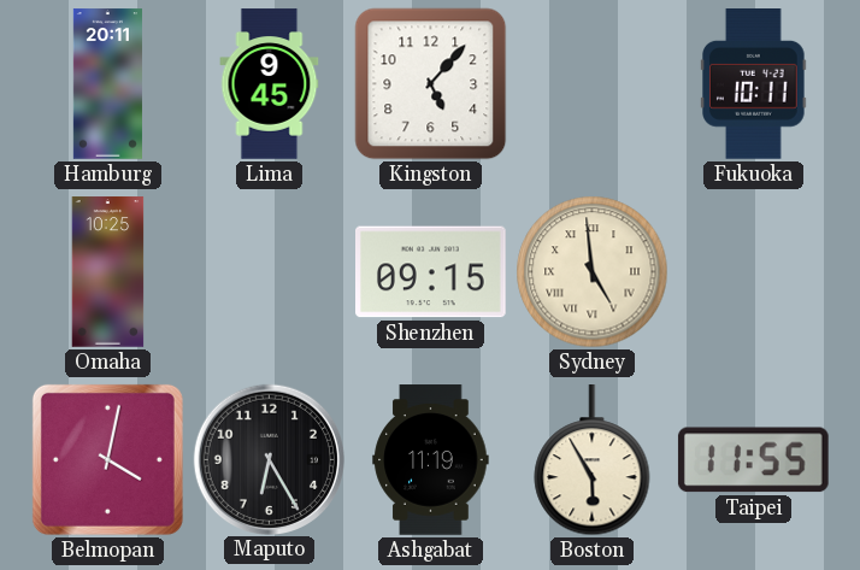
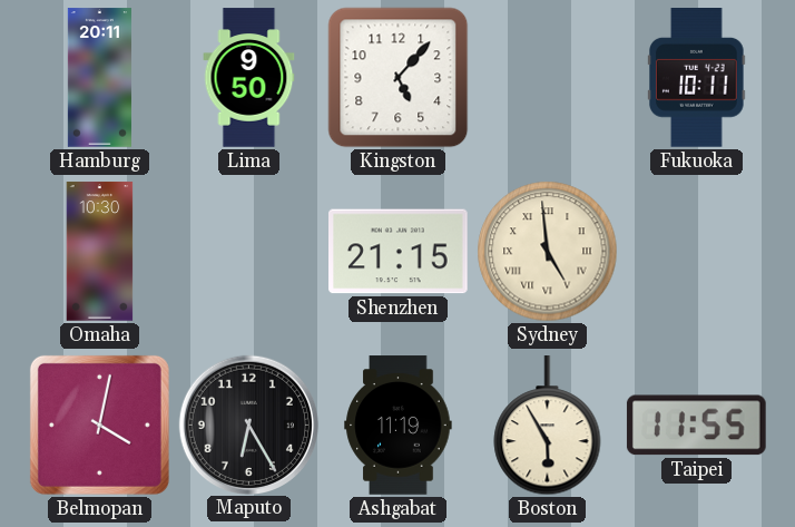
Lima: 9:45 -> 9:50 (249, 78)
Omaha: 10:25 -> 10:30 (100, 252)
Shenzhen: 09:15 -> 21:15 (399, 252)
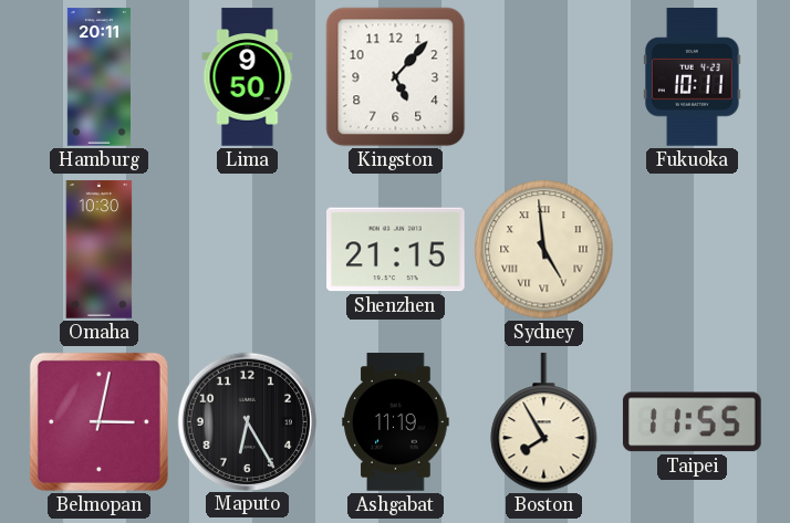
Belmopan: 4:02 -> 3:02 (98, 421)
Boston: 5:55 -> 7:55 (544, 423)
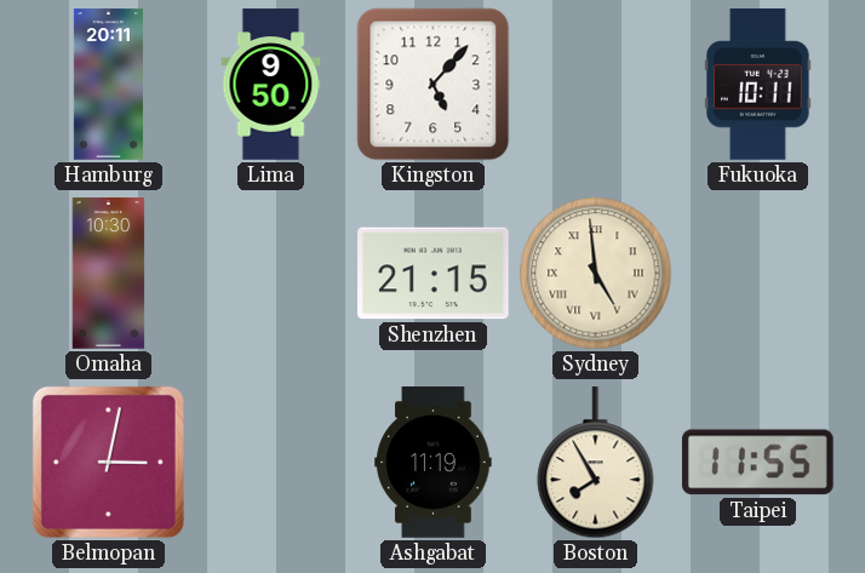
Maputo: 6:25 -> none (247, 421)
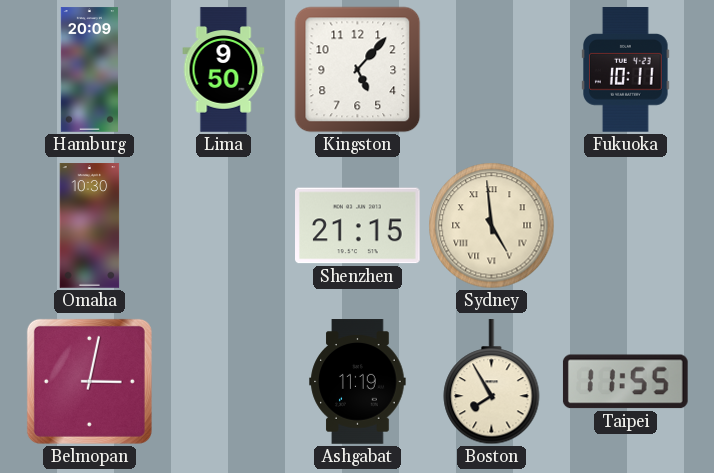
Hamburg: 20:11 -> 20:09 (89, 70)
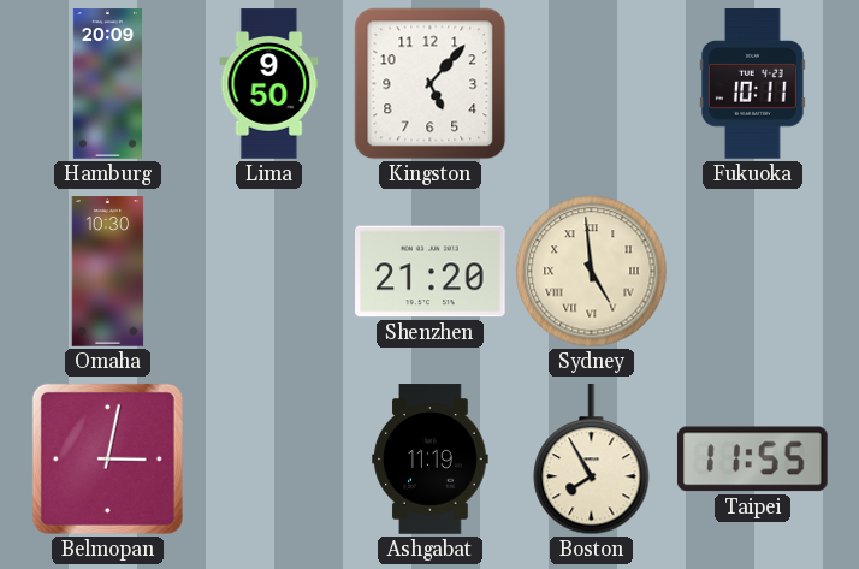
Shenzhen: 21:15 -> 21:20 (431, 272)
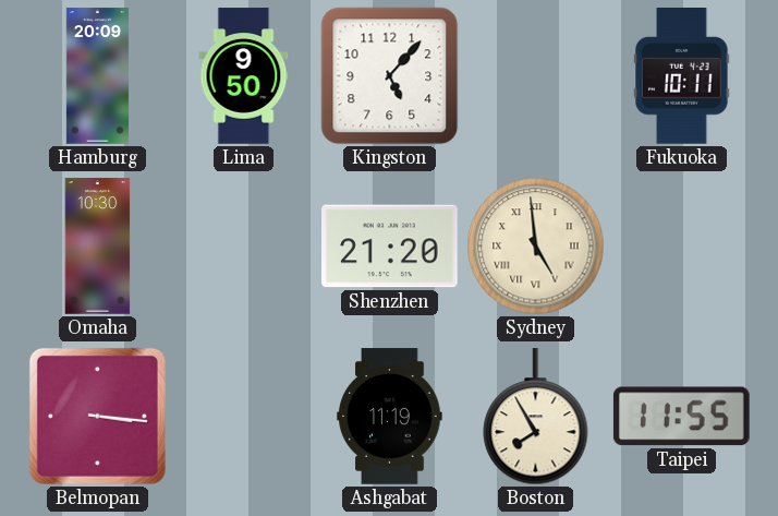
Belmopan: 3:02 -> 3:16 (97, 416)
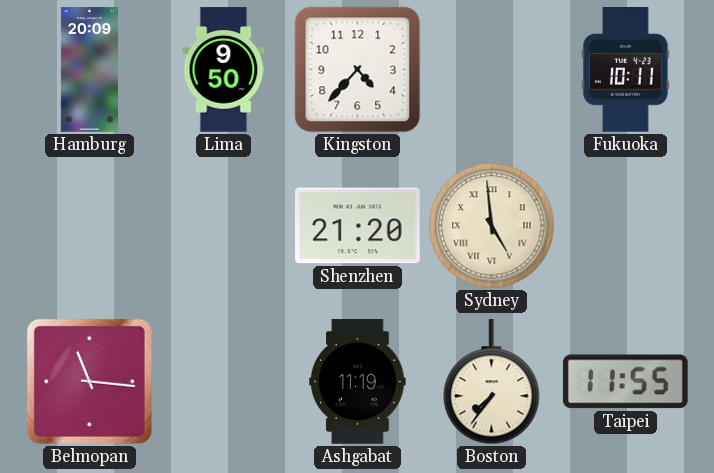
Kingston: 5:07 -> 4:37 (358, 70)
Omaha: 10:30 -> none (98, 247)
Belmopan: 3:16 -> 11:16 (89, 381)
Boston: 7:55 -> 7:36 (492, 383)
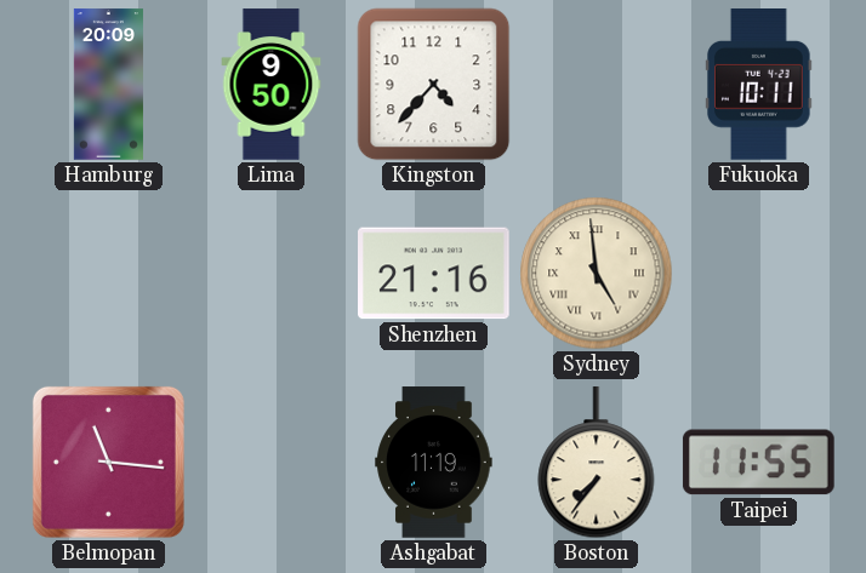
Shenzhen: 21:20 -> 21:16 (434, 274)
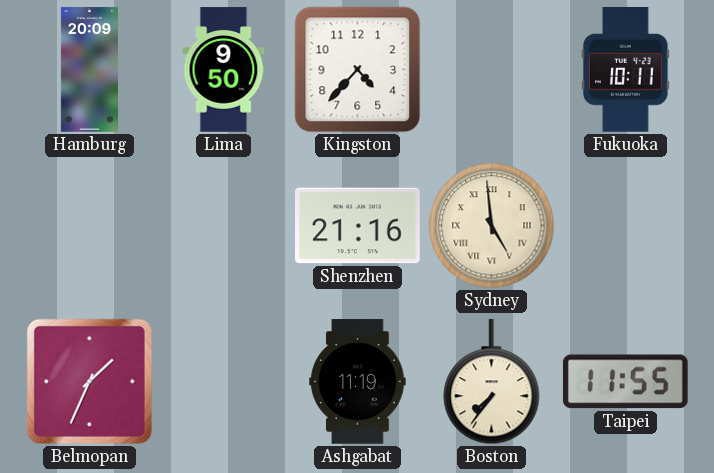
Belmopan: 11:16 -> 1:34 (89, 381)
